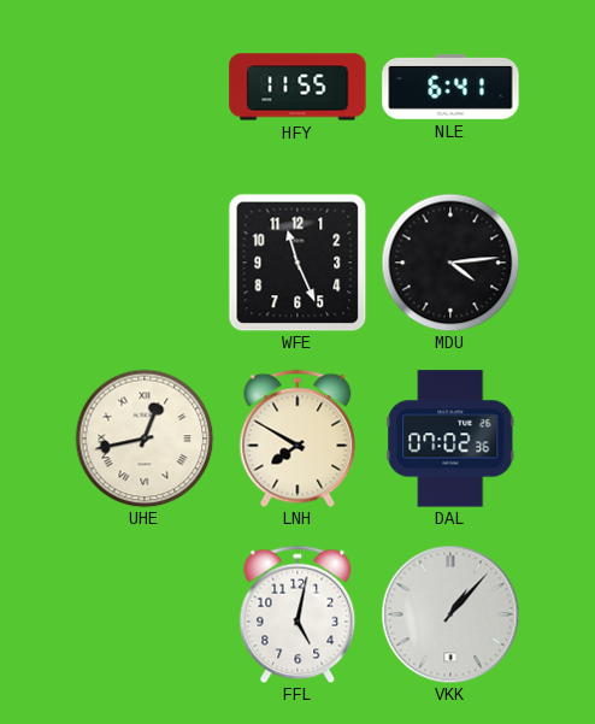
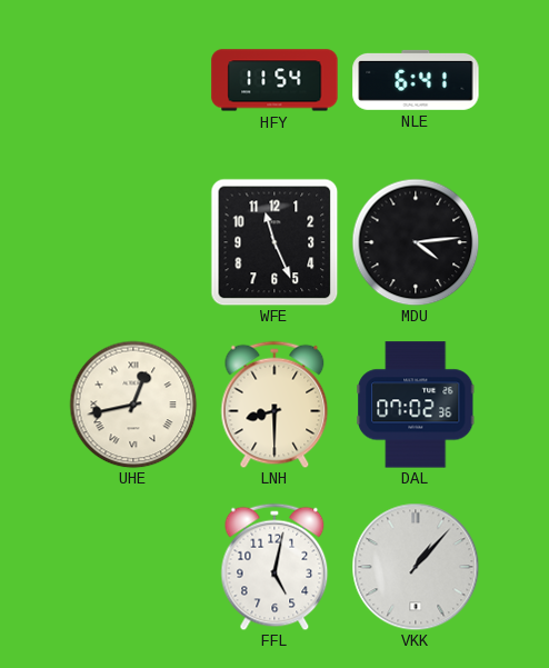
HFY: 11:55 -> 11:54 (274, 80)
LNH: 7:50 -> 8:30 (274, 405)
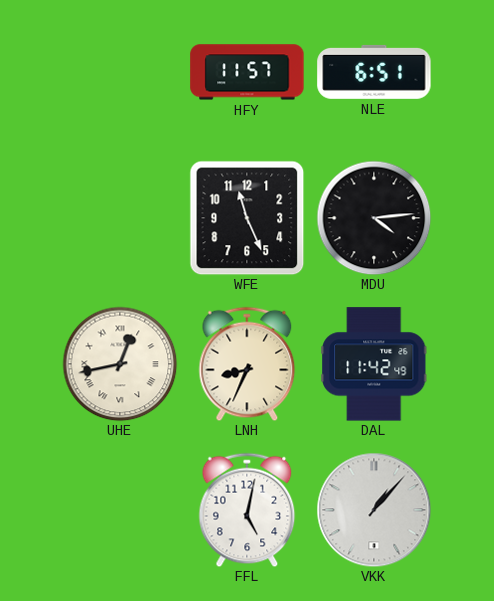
HFY: 11:54 -> 11:57 (247, 72)
NLE: 6:41 -> 6:51 (374, 72)
LNH: 8:30 -> 8:34 (247, 364)
DAL: 07:02 -> 11:42 (374, 364)
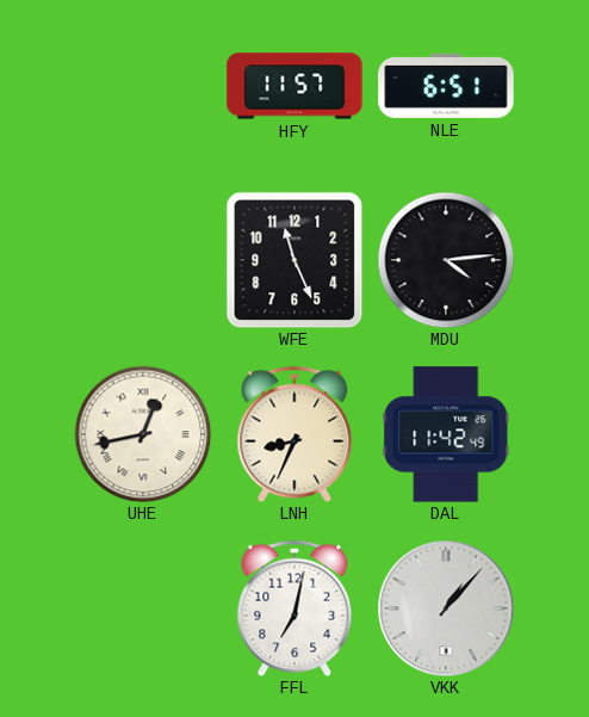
FFL: 5:02 -> 7:02 (294, 608)
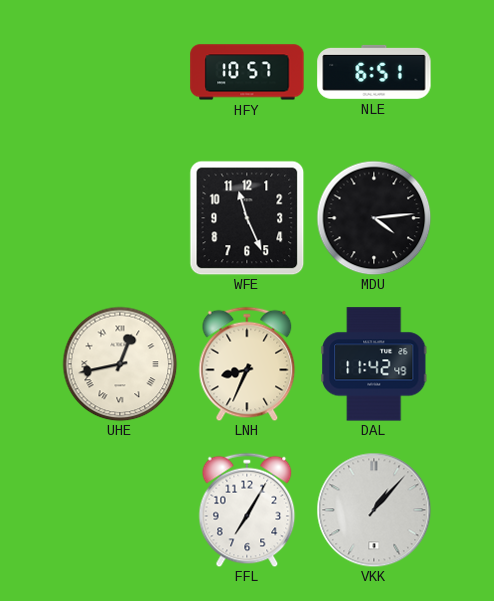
HFY: 11:57 -> 10:57 (247, 72)
FFL: 7:02 -> 7:05 (247, 510)
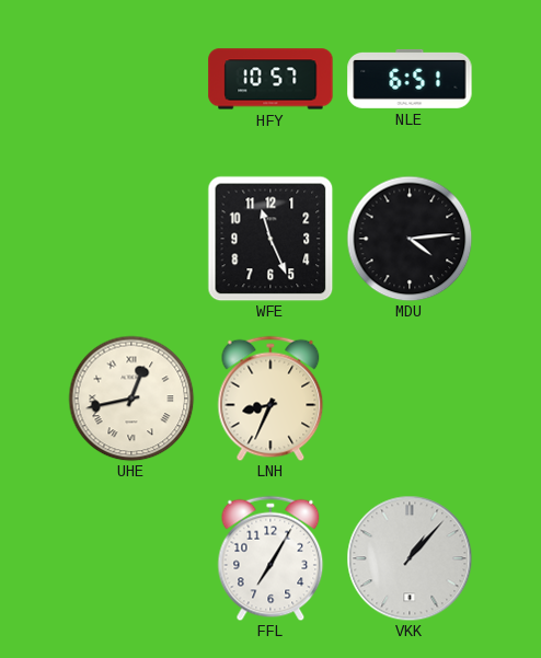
DAL: 11:42 -> none (374, 364)
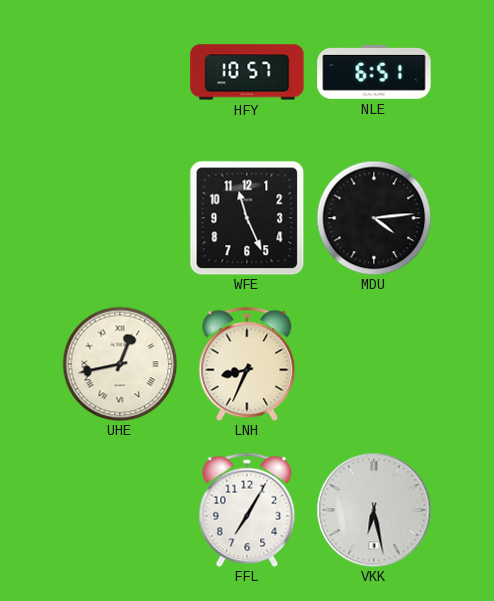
VKK: 1:07 -> 6:28 (374, 510)
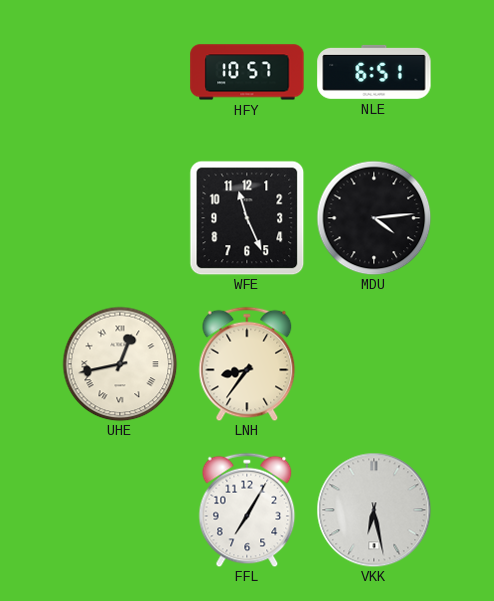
LNH: 8:34 -> 8:36 (247, 364)
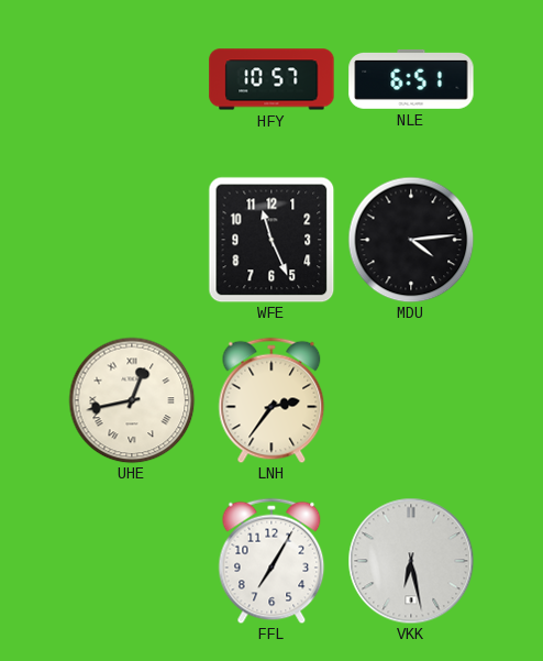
LNH: 8:36 -> 2:36 (271, 400)
